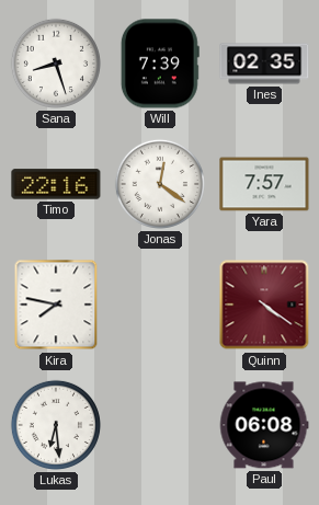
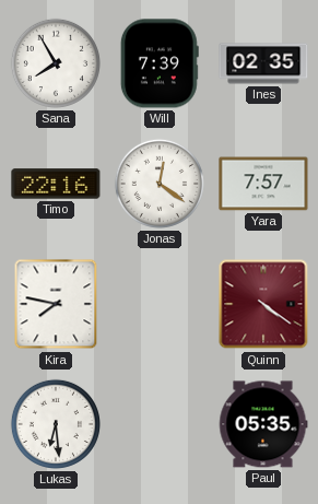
Sana: 8:27 -> 7:55 (56, 63)
Paul: 06:08 -> 05:35 (263, 424)
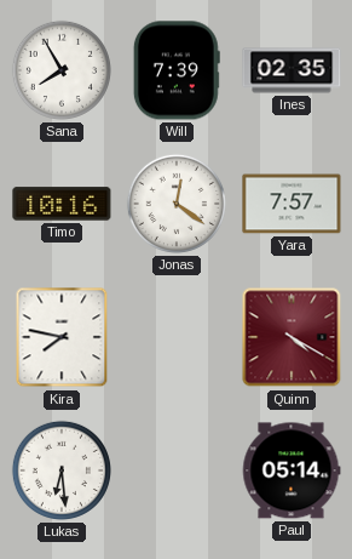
Timo: 22:16 -> 10:16 (62, 204)
Quinn: 4:21 -> 4:20 (292, 337)
Paul: 05:35 -> 05:14 (292, 470)
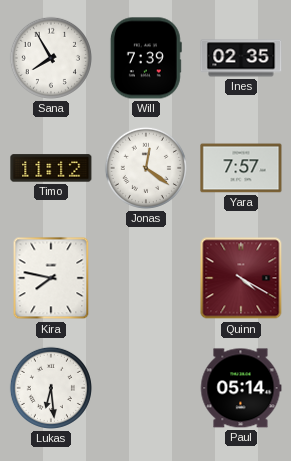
Timo: 10:16 -> 11:12 (51, 168)
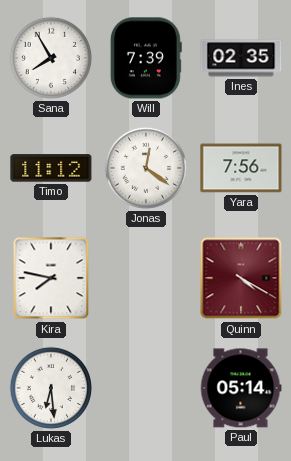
Yara: 7:57 -> 7:56 (241, 168)
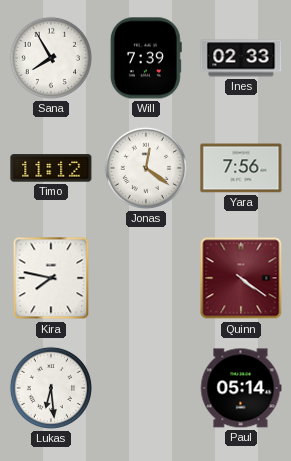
Ines: 02:35 -> 02:33 (241, 58)
Quinn: 4:20 -> 4:21 (241, 278)
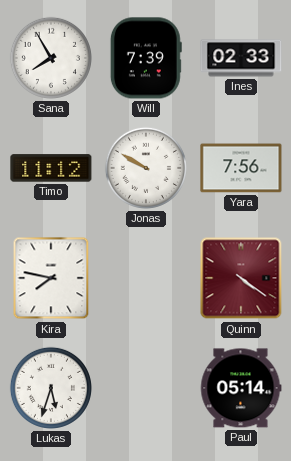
Jonas: 12:21 -> 9:50 (146, 168)
Lukas: 6:29 -> 5:33 (51, 388)
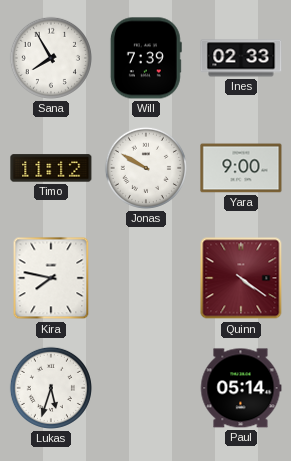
Yara: 7:56 -> 9:00 (241, 168)
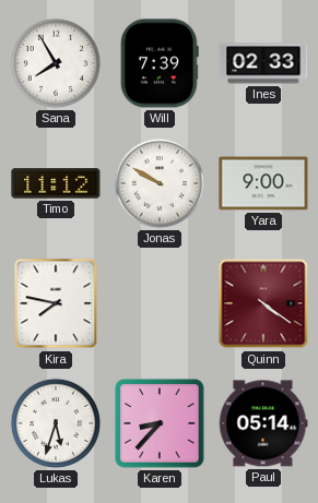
Karen: none -> 8:37 (160, 423)
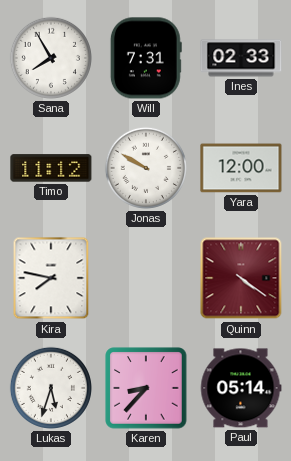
Will: 7:39 -> 7:31 (146, 58)
Yara: 9:00 -> 12:00 (241, 168)
